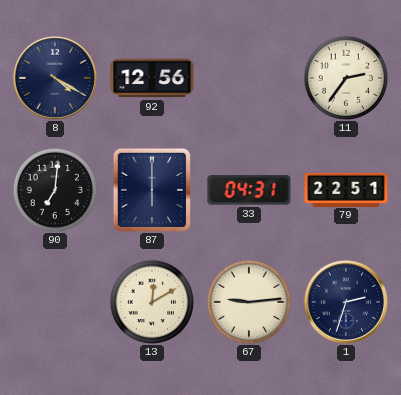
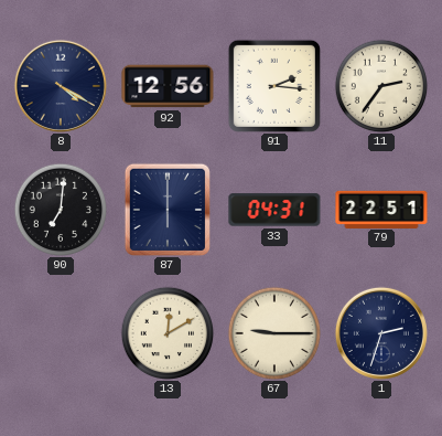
91: none -> 2:16 (274, 86)
67: 9:14 -> 9:15 (274, 333)
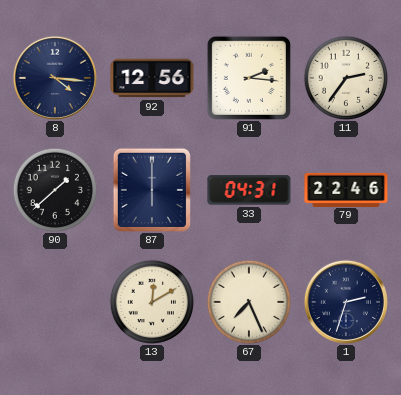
8: 4:20 -> 4:16 (55, 78)
90: 7:01 -> 1:38 (55, 190)
79: 22:51 -> 22:46 (346, 189)
67: 9:15 -> 7:26 (249, 302)
